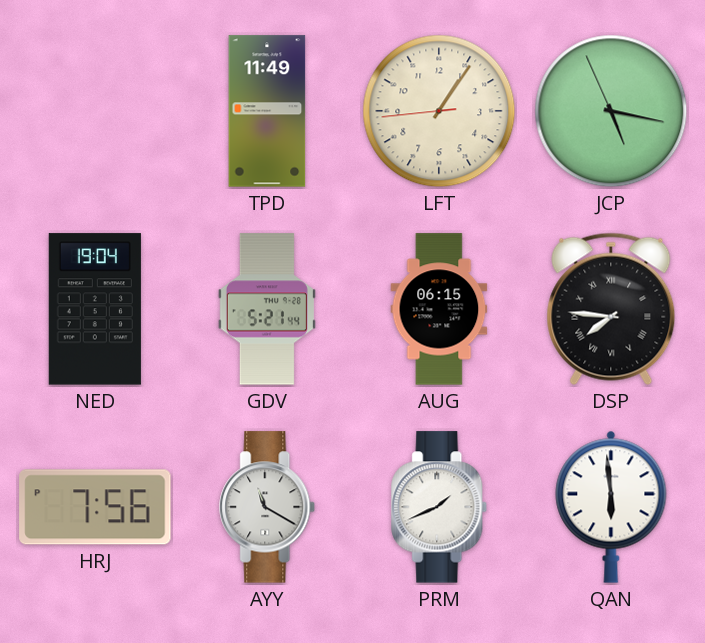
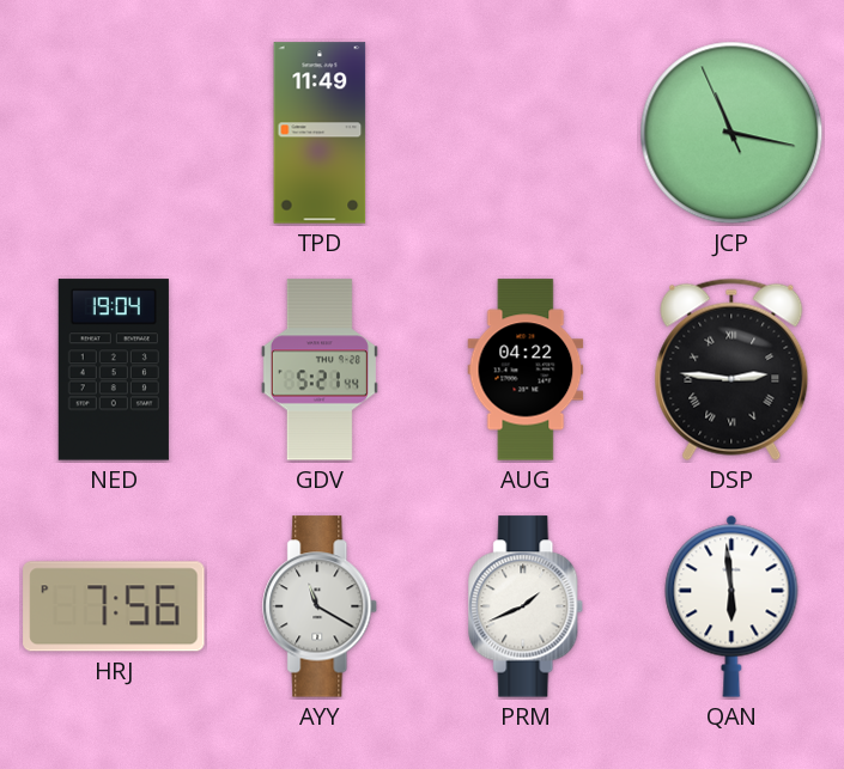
LFT: 1:05 -> none (439, 111)
JCP: 5:16 -> 11:16 (731, 133)
AUG: 06:15 -> 04:22 (526, 370)
DSP: 7:46 -> 2:46 (731, 370)
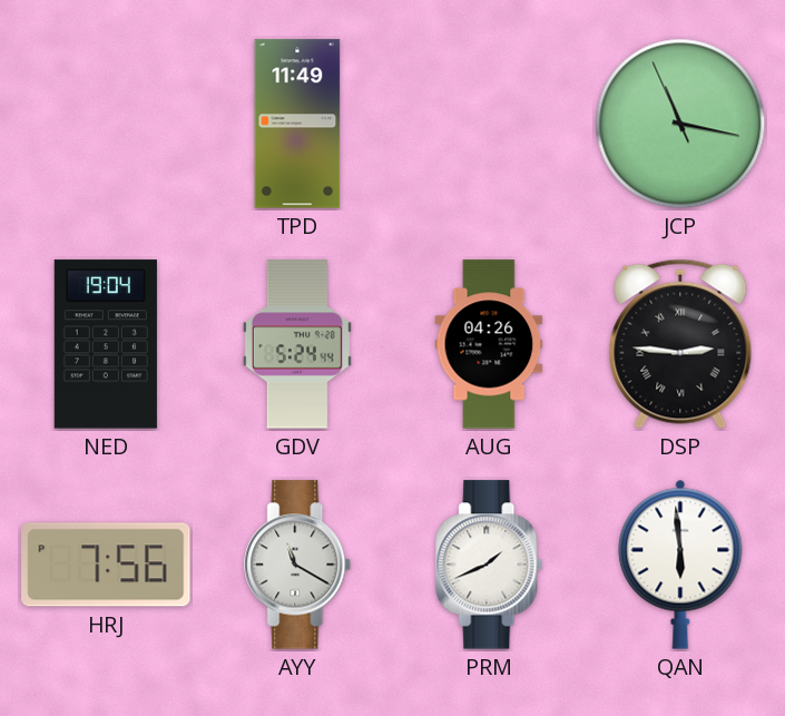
GDV: 5:21 -> 5:24 (297, 344)
AUG: 04:22 -> 04:26 (489, 344)
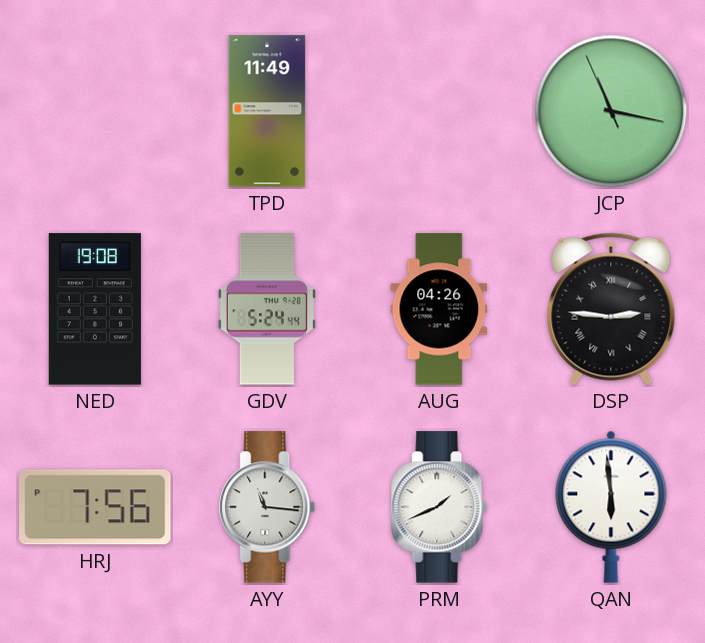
NED: 19:04 -> 19:08 (95, 309)
AYY: 11:20 -> 11:16 (268, 507)
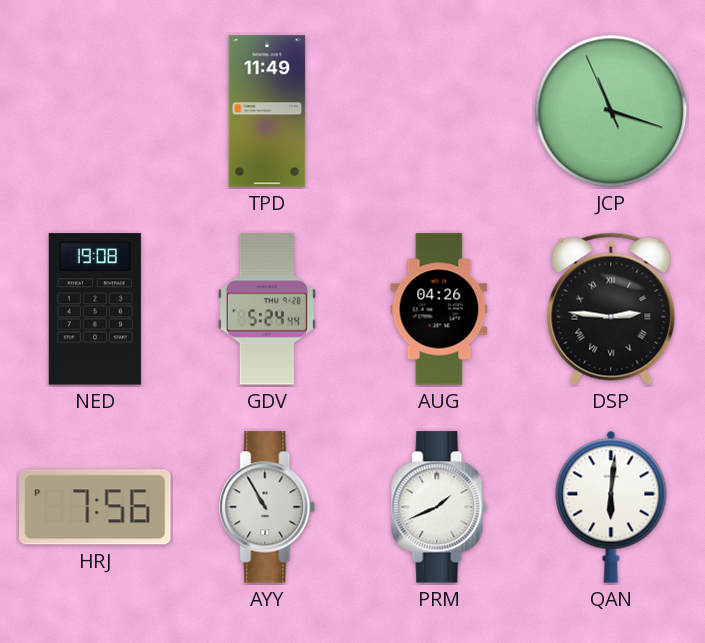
JCP: 11:16 -> 11:17 (611, 111)
AYY: 11:16 -> 10:55 (268, 507)
QAN: 5:59 -> 6:01 (611, 507)
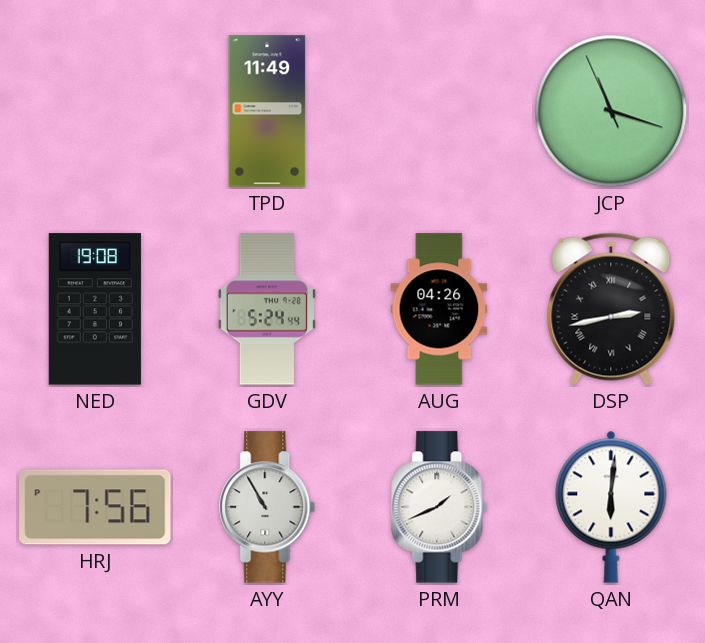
DSP: 2:46 -> 2:43 (611, 309)
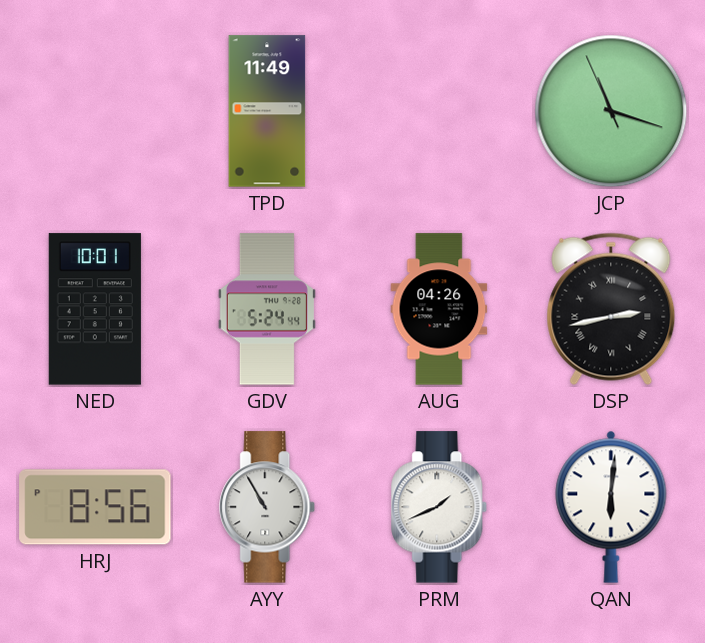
NED: 19:08 -> 10:01 (95, 309)
HRJ: 7:56 -> 8:56 (95, 507)
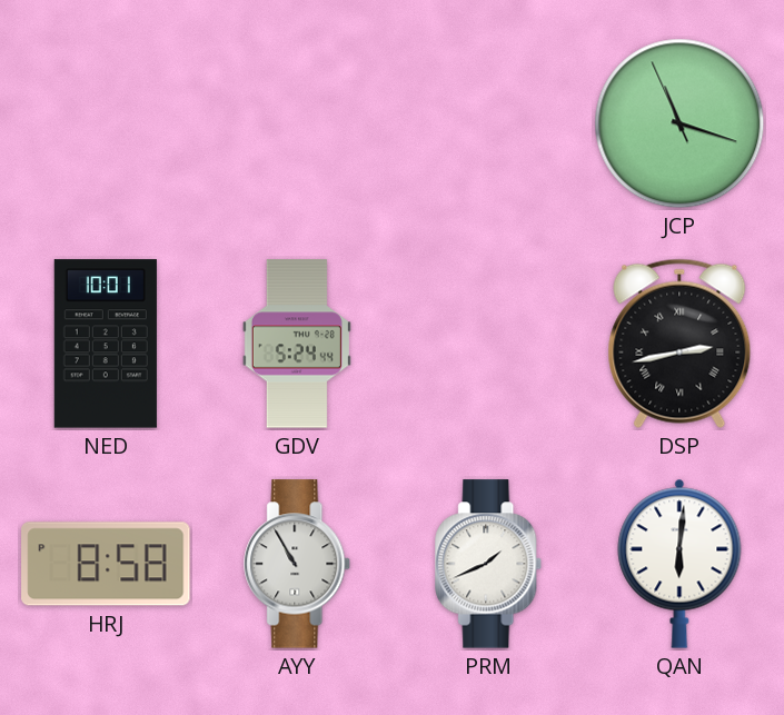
TPD: 11:49 -> none (267, 111)
AUG: 04:26 -> none (439, 309)
HRJ: 8:56 -> 8:58 (106, 564)
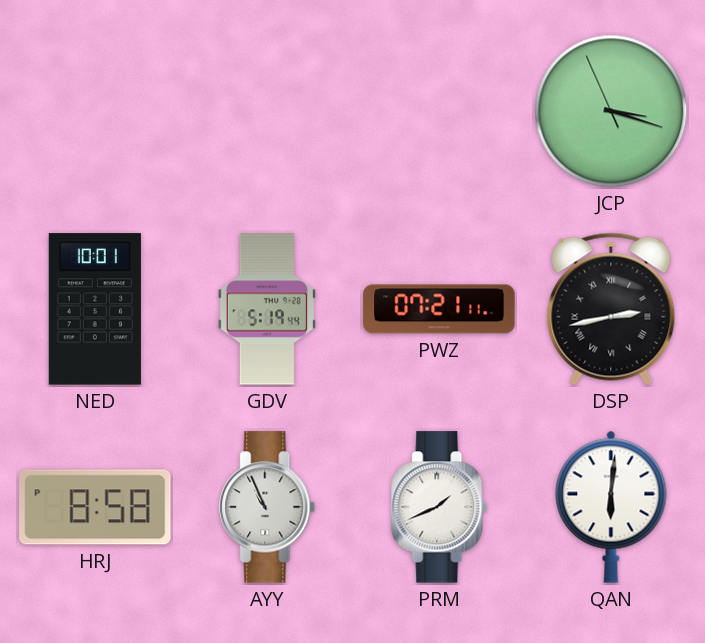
JCP: 11:17 -> 3:17 (611, 111)
GDV: 5:24 -> 5:19 (267, 309)
PWZ: none -> 07:21 (439, 309)
AYY: 10:55 -> 10:56 (268, 507)
